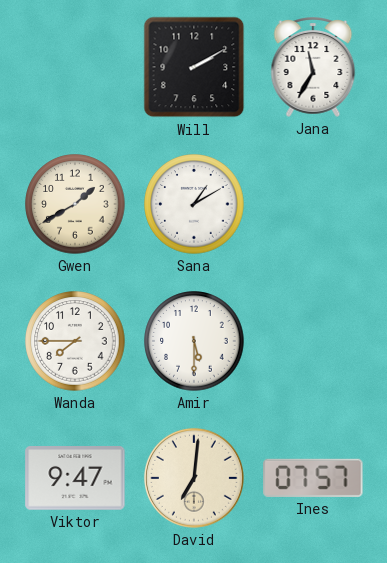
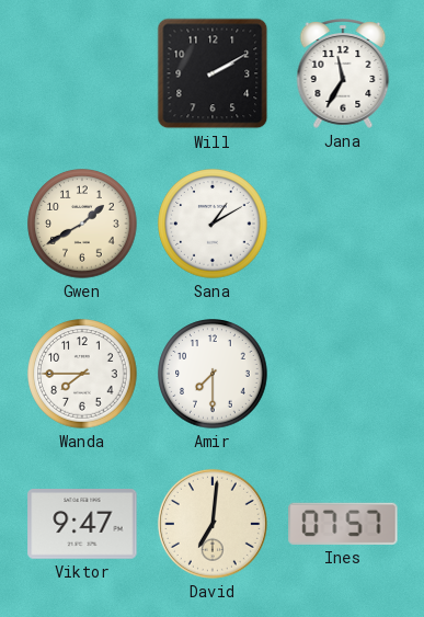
Amir: 5:30 -> 7:30 (213, 374)
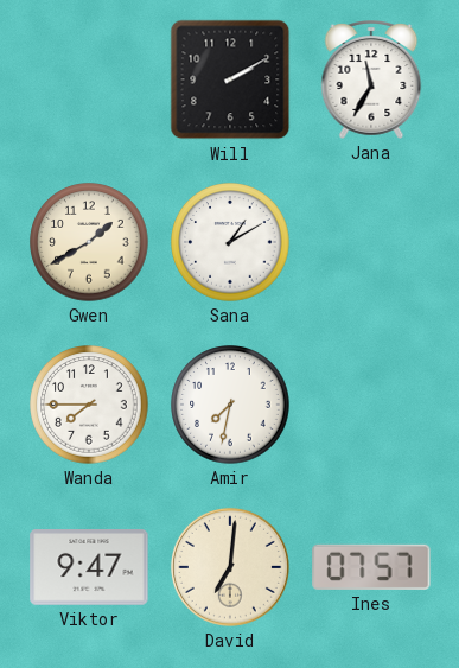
Amir: 7:30 -> 7:32 (230, 405)
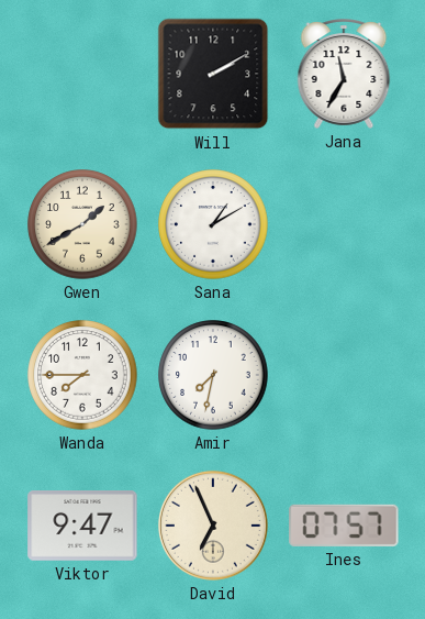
David: 7:01 -> 6:56 (213, 526)
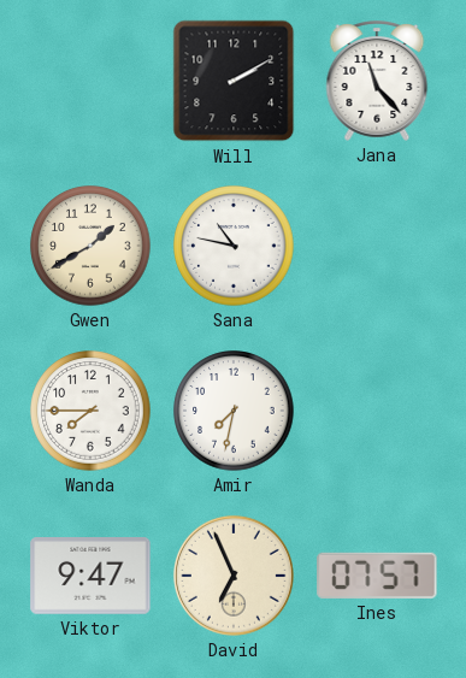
Jana: 11:35 -> 11:23 (377, 82)
Sana: 1:10 -> 10:47 (234, 246)
